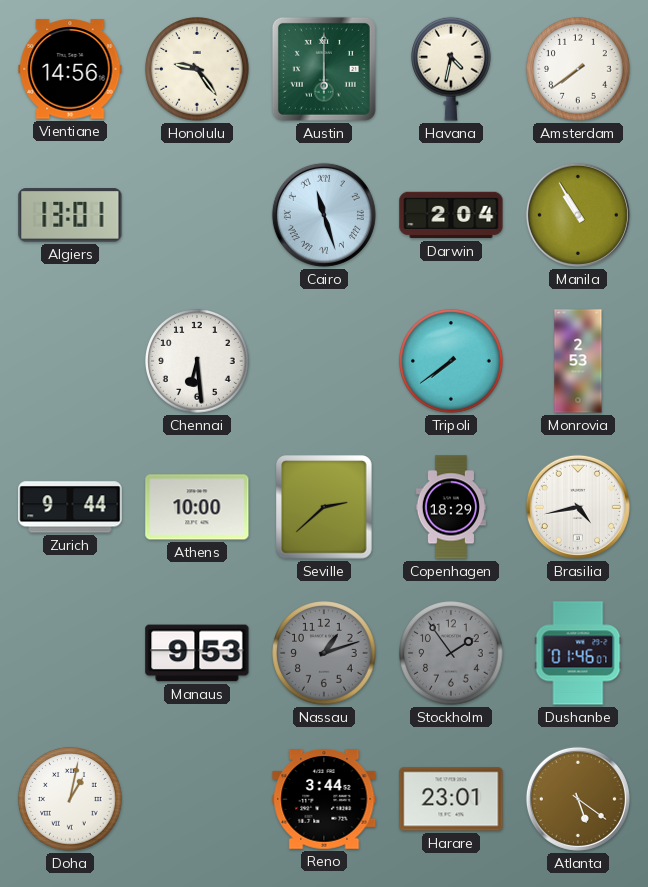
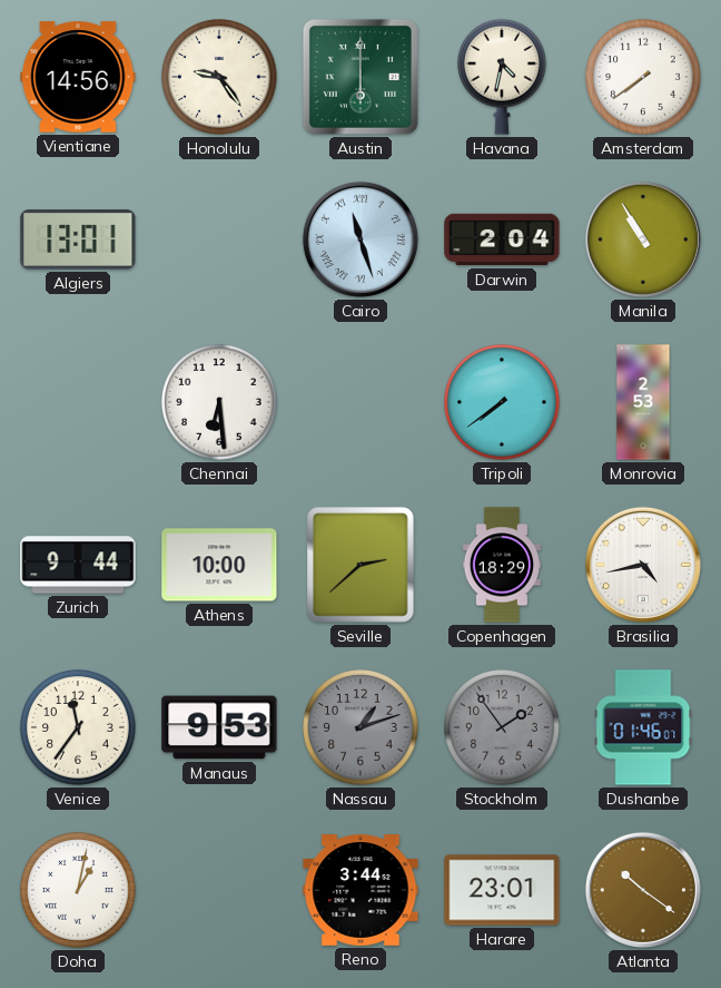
Venice: none -> 11:36 (78, 727)
Atlanta: 5:21 -> 10:21 (643, 890)
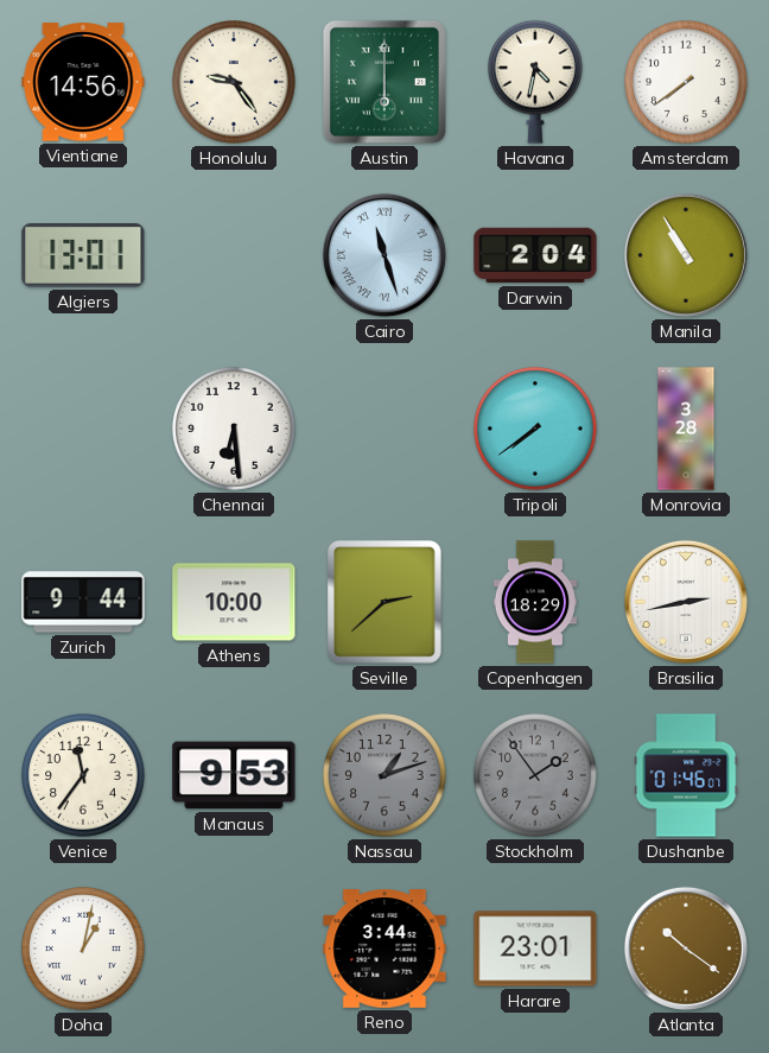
Monrovia: 2:53 -> 3:28 (686, 429)
Brasilia: 4:43 -> 2:43 (686, 602)
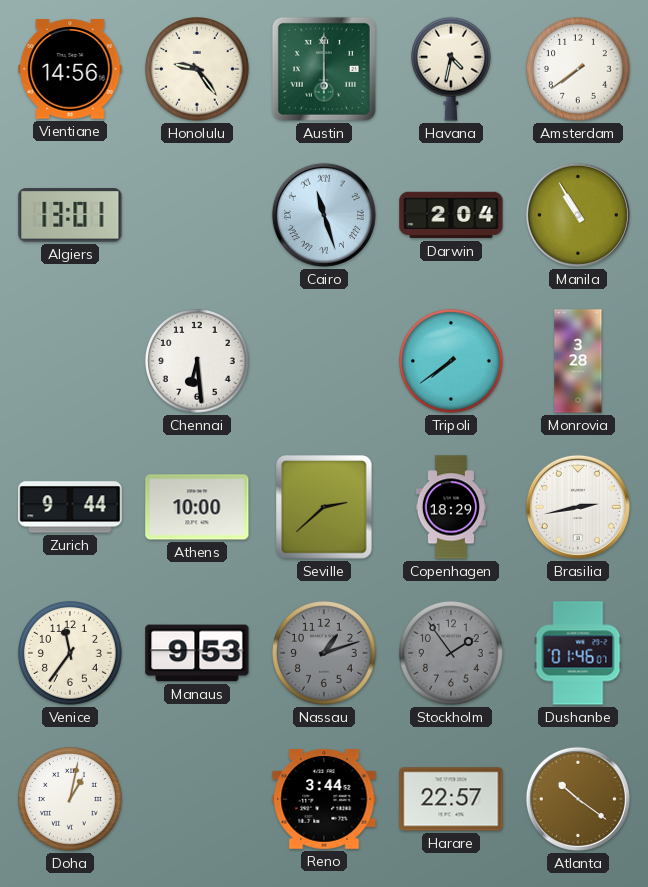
Harare: 23:01 -> 22:57 (451, 799)
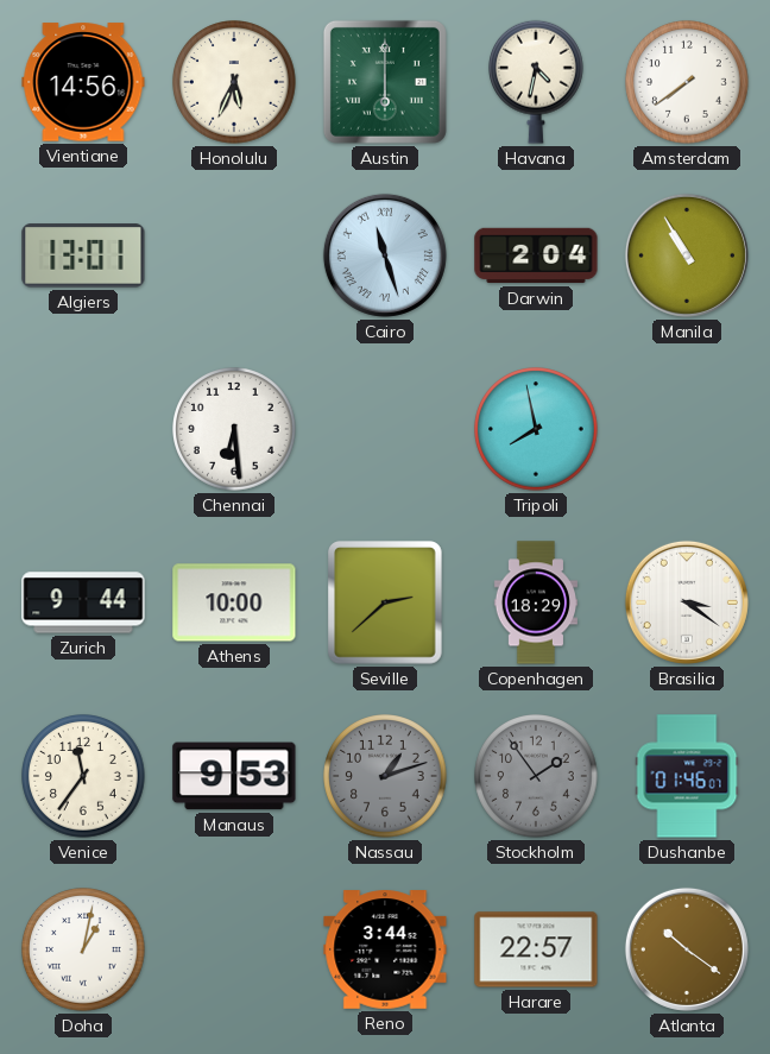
Honolulu: 9:24 -> 5:34 (234, 82)
Tripoli: 7:39 -> 7:58 (536, 429)
Monrovia: 3:28 -> none (578, 361)
Brasilia: 2:43 -> 3:21 (687, 602)
